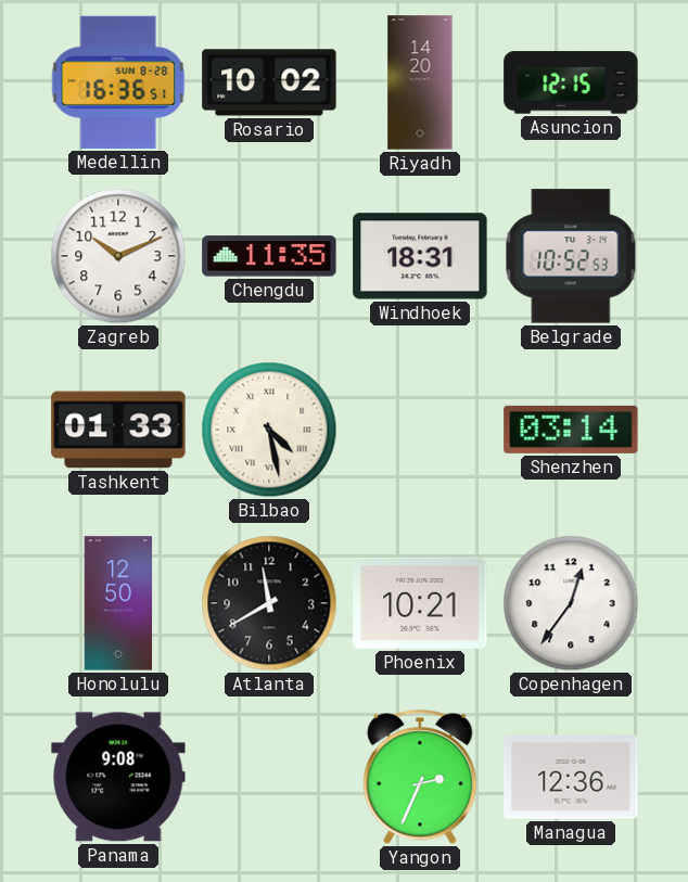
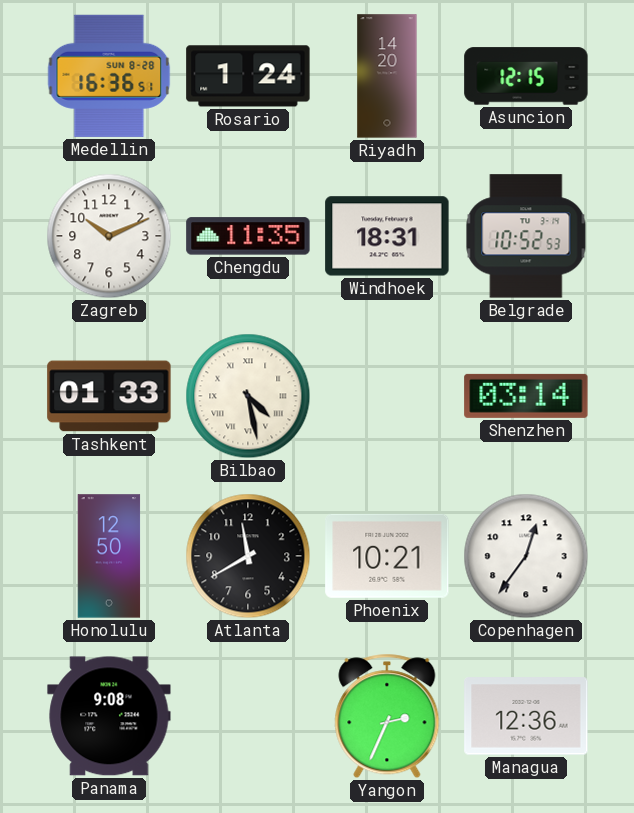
Rosario: 10:02 -> 1:24 (248, 76)
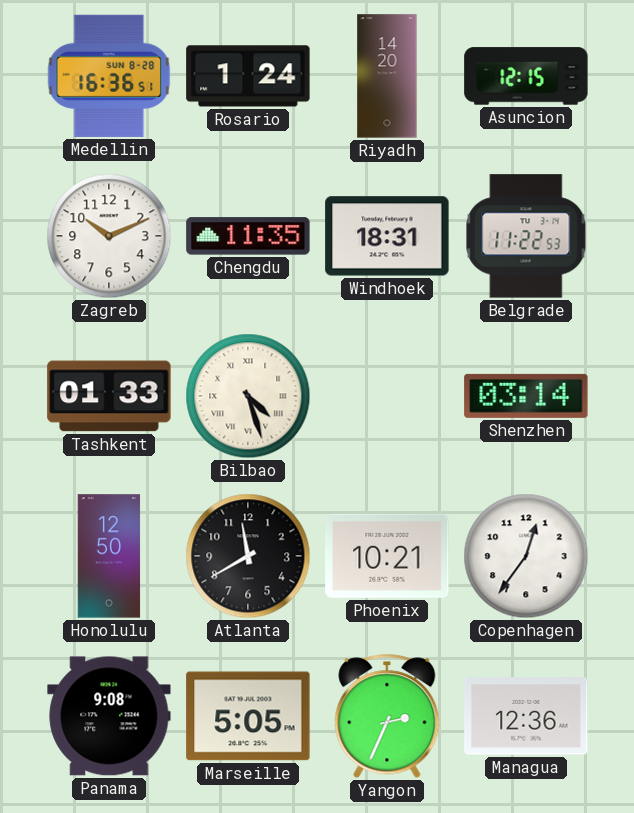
Belgrade: 10:52 -> 11:22 (526, 236)
Bilbao: 4:28 -> 4:27 (248, 396)
Marseille: none -> 5:05 (248, 716)
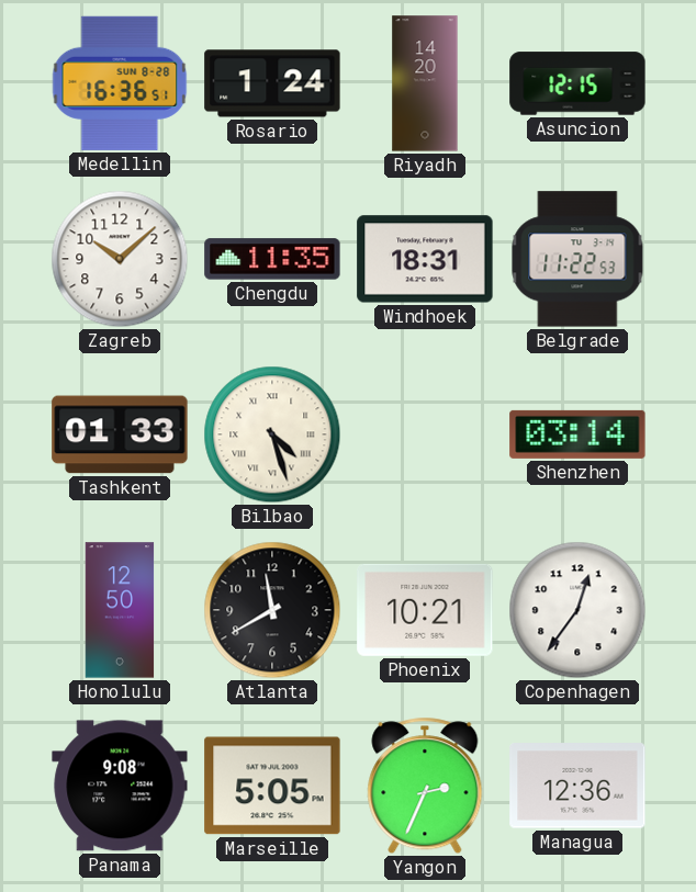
Zagreb: 10:11 -> 10:08 (120, 259)
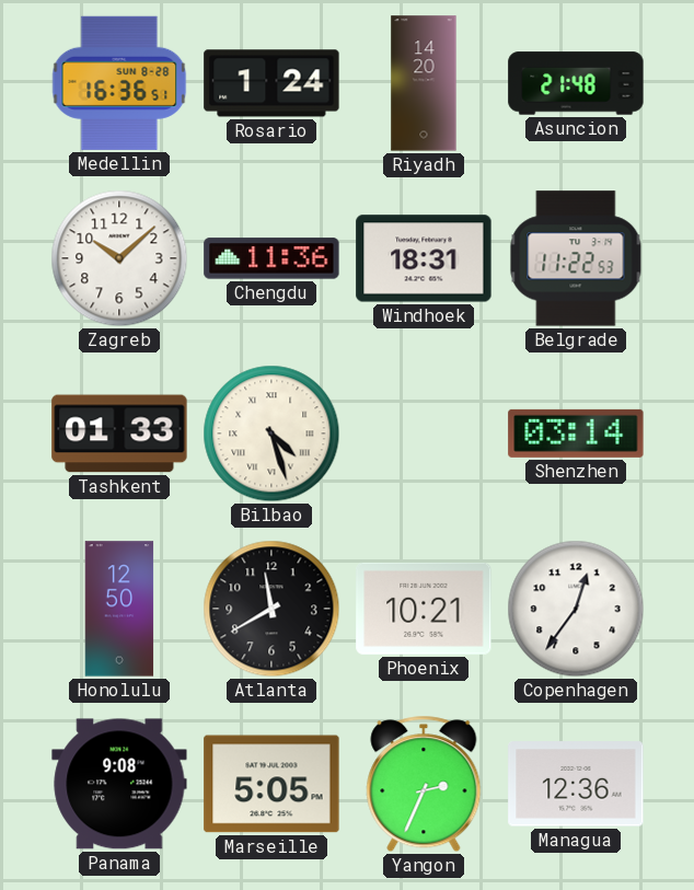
Asuncion: 12:15 -> 21:48 (576, 83)
Chengdu: 11:35 -> 11:36 (271, 258)
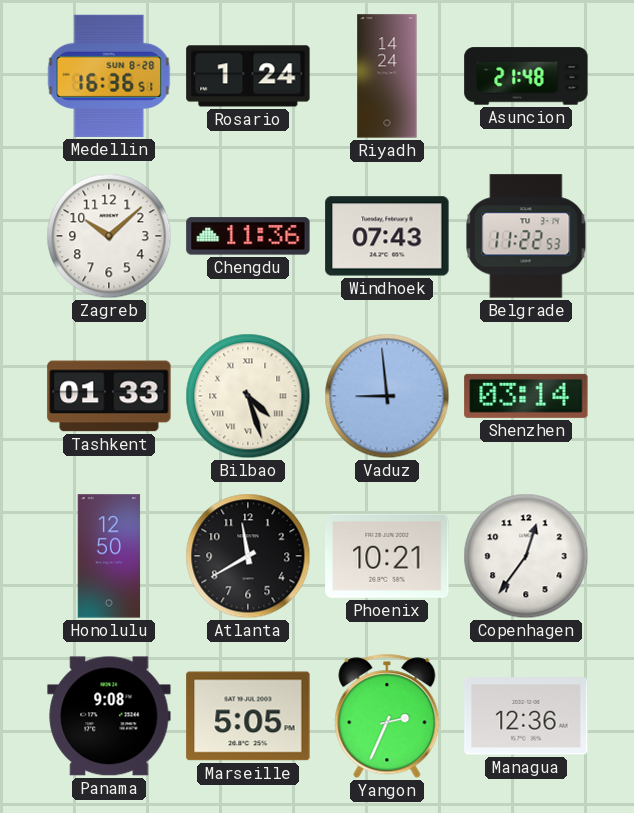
Riyadh: 14:20 -> 14:24 (387, 76)
Windhoek: 18:31 -> 07:43 (387, 236)
Vaduz: none -> 8:59 (387, 396)
